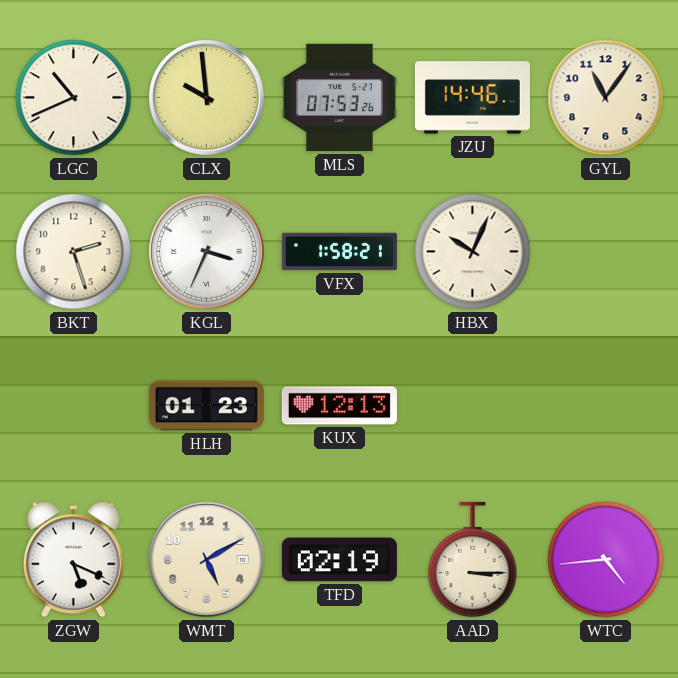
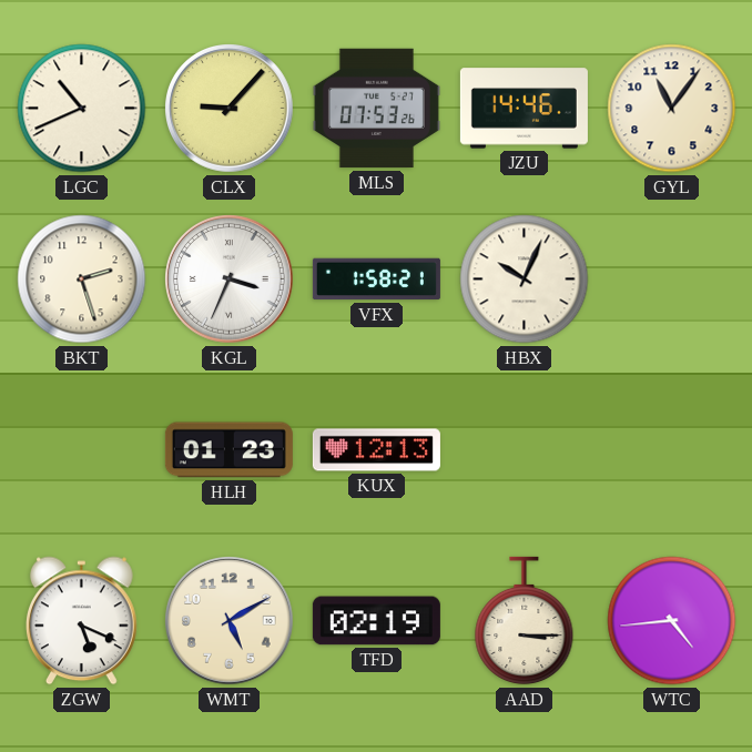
CLX: 9:59 -> 9:07 (230, 109)
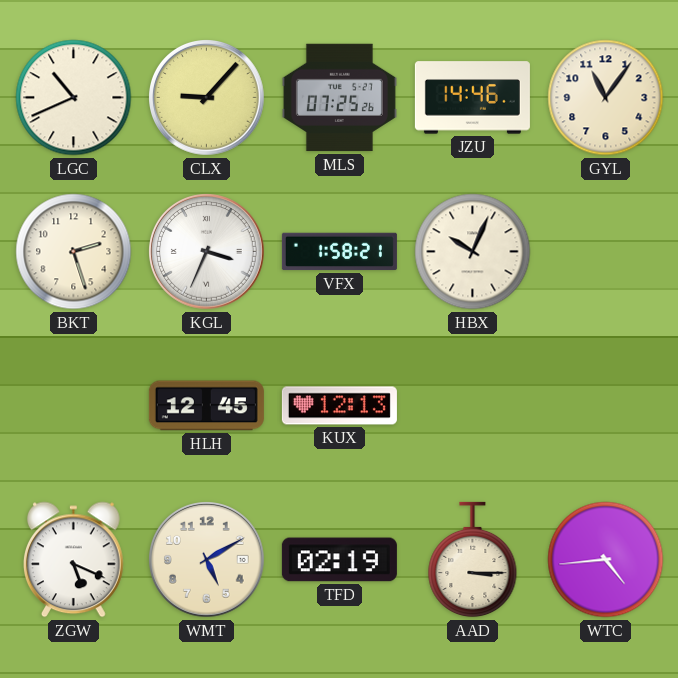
MLS: 07:53 -> 07:25 (339, 98)
HLH: 01:23 -> 12:45 (206, 406)
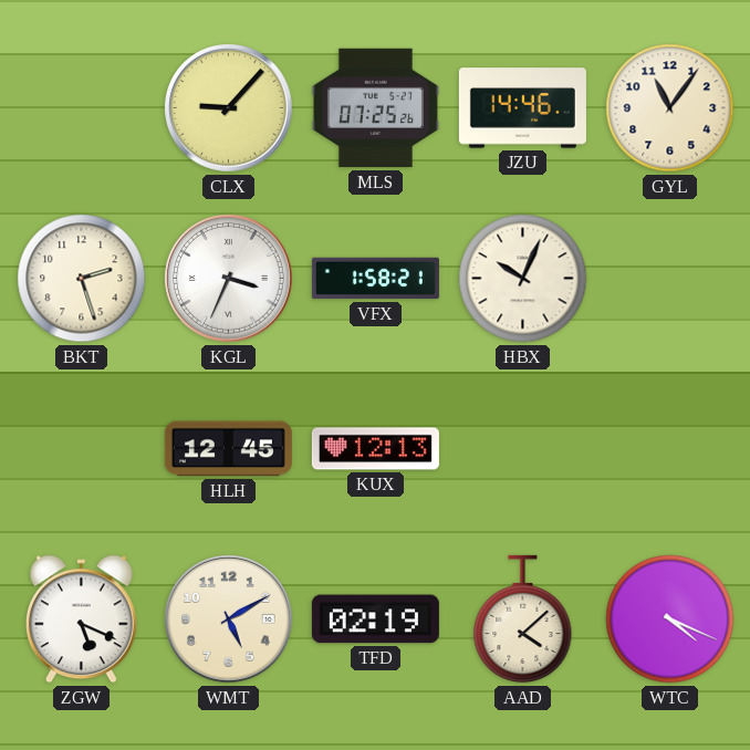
LGC: 10:41 -> none (74, 98)
AAD: 3:15 -> 4:08 (523, 619)
WTC: 4:44 -> 4:19 (670, 619)
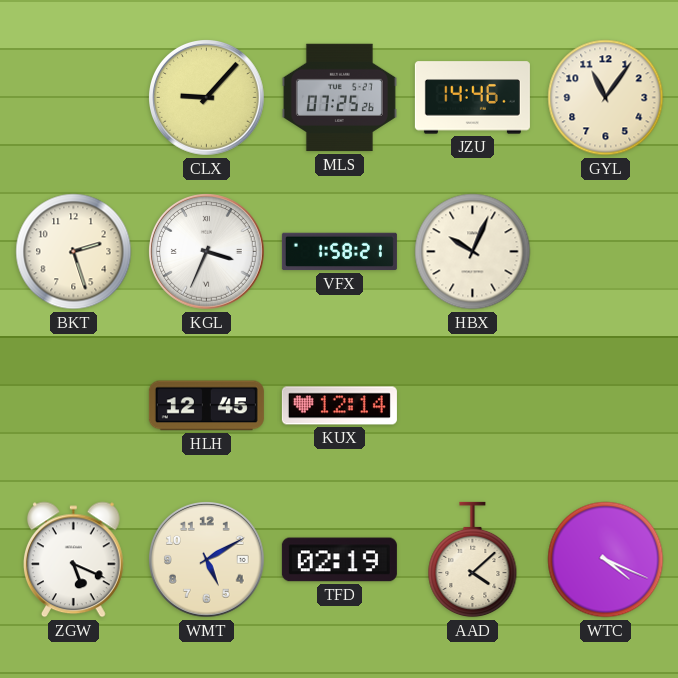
KUX: 12:13 -> 12:14 (339, 406)
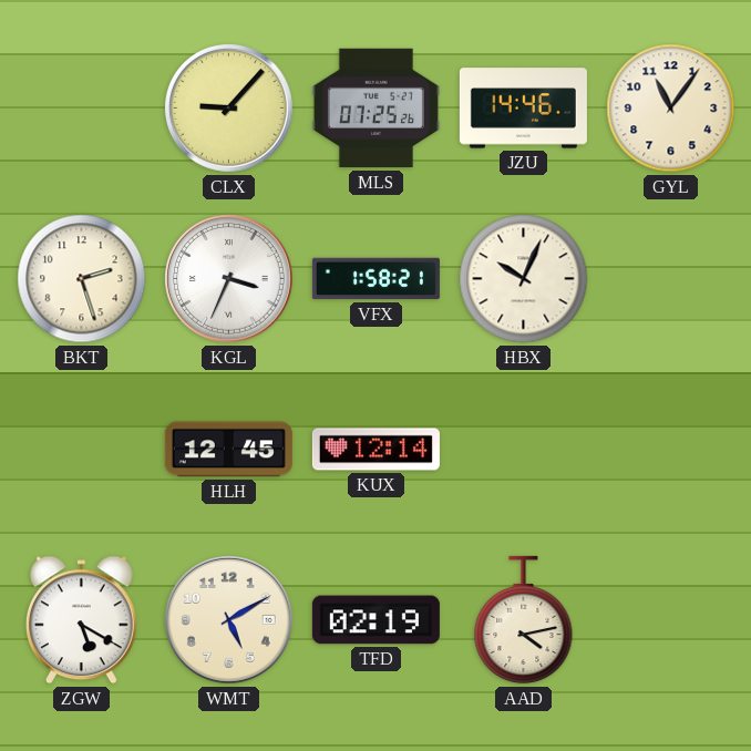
ZGW: 5:19 -> 5:20 (82, 620)
AAD: 4:08 -> 4:13 (524, 620)
WTC: 4:19 -> none (606, 560)
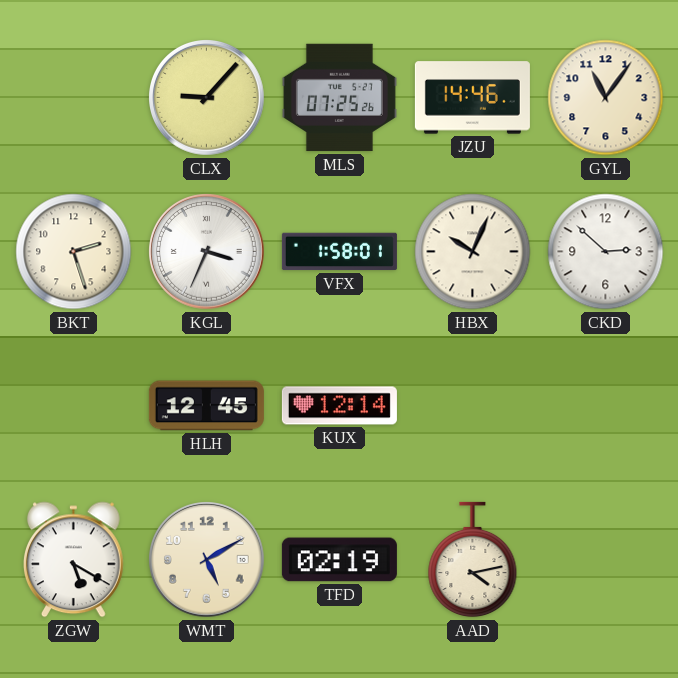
VFX: 1:58:21 -> 1:58:01 (339, 252)
CKD: none -> 2:52 (606, 252)
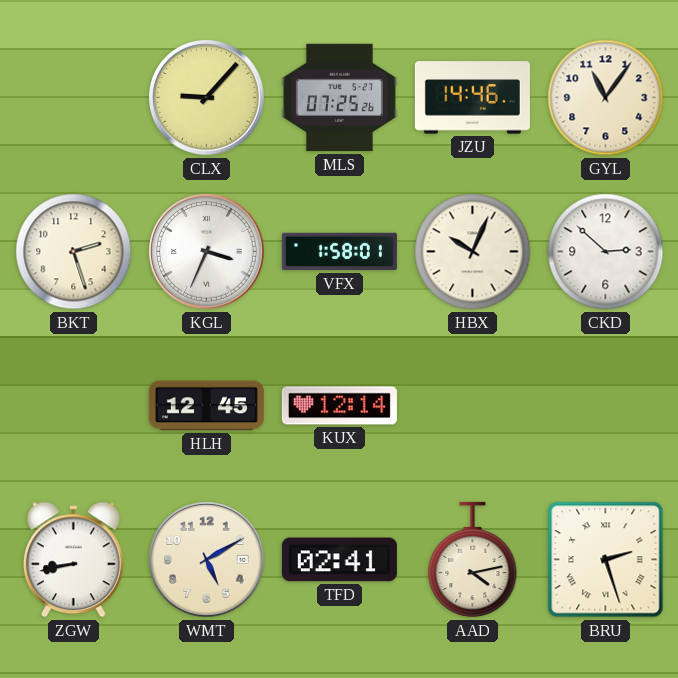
ZGW: 5:20 -> 8:43 (74, 560)
TFD: 02:19 -> 02:41 (339, 560)
BRU: none -> 2:27 (606, 560)
